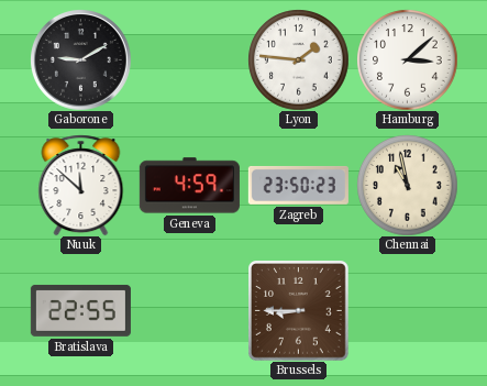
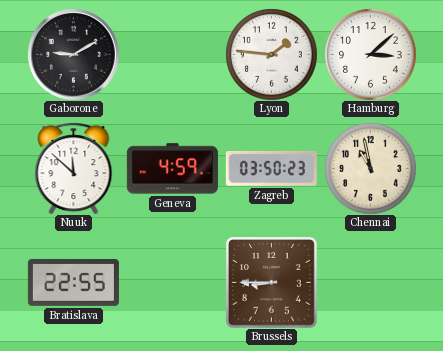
Zagreb: 23:50 -> 03:50 (271, 168)
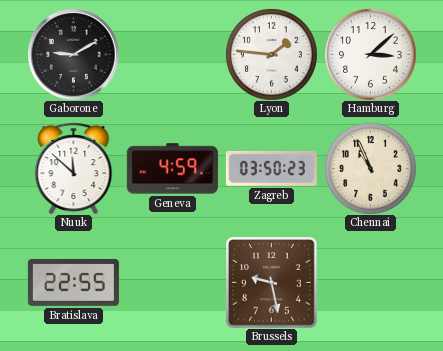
Chennai: 10:58 -> 10:56 (370, 168)
Brussels: 8:45 -> 9:28 (272, 283)
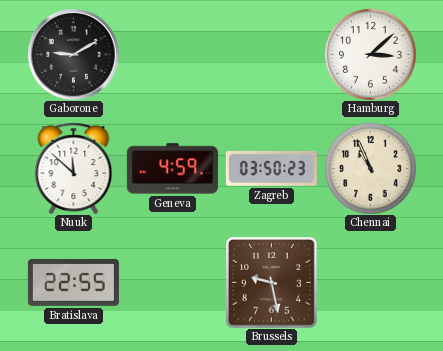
Lyon: 1:46 -> none (271, 54)
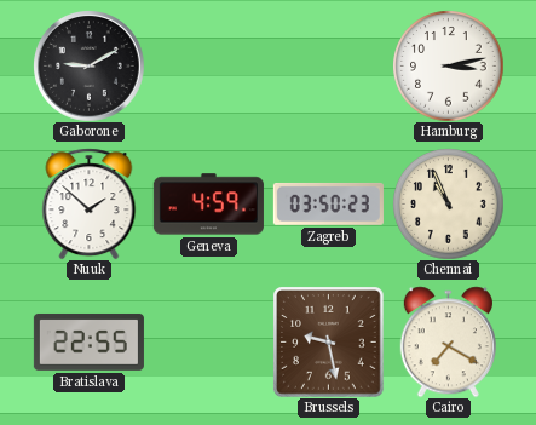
Hamburg: 3:08 -> 3:13 (448, 65)
Nuuk: 11:52 -> 1:52 (90, 203)
Cairo: none -> 7:20 (448, 341)
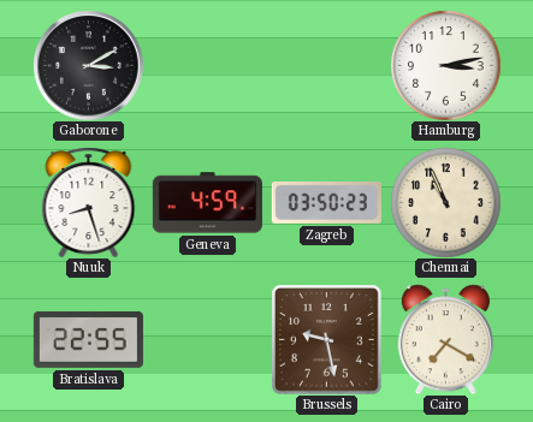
Gaborone: 9:10 -> 3:10 (89, 66)
Nuuk: 1:52 -> 8:27 (89, 202)
